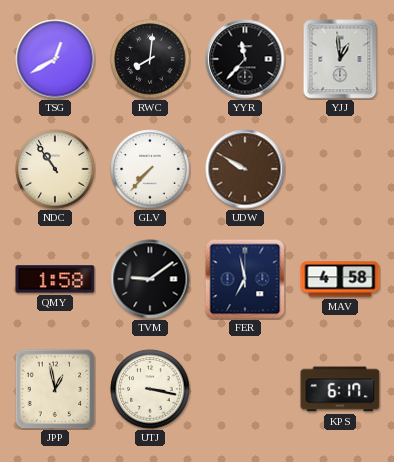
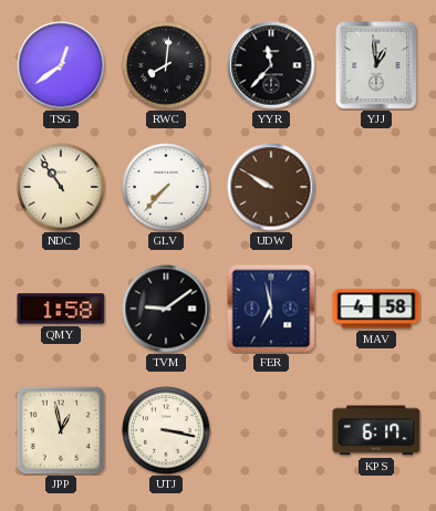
TSG: 12:40 -> 12:39 (61, 65)
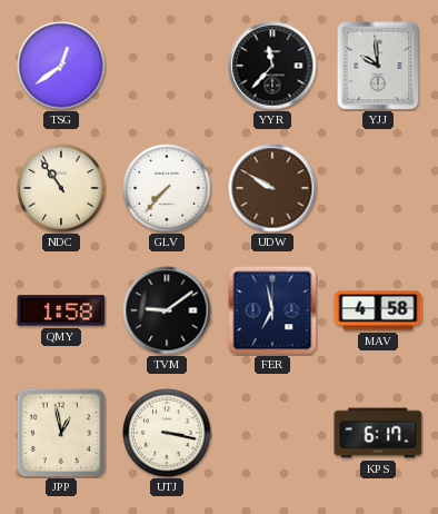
RWC: 8:01 -> none (166, 65)
YJJ: 12:59 -> 9:59 (378, 66)
